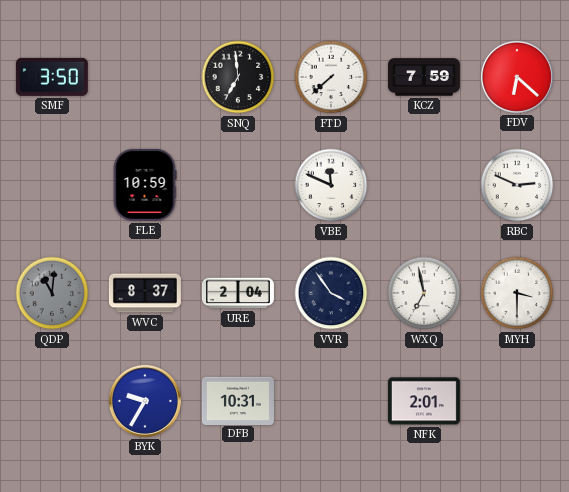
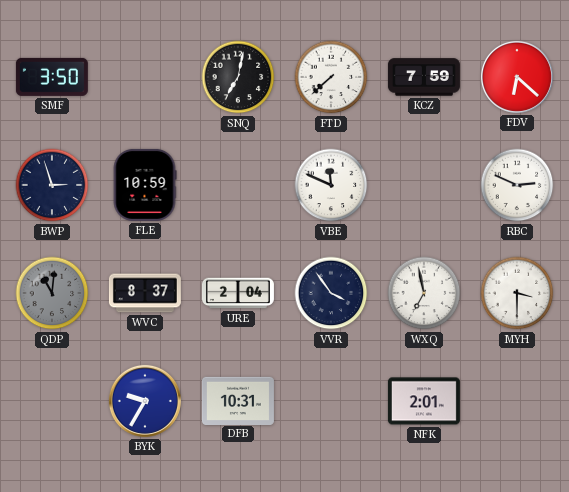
SNQ: 6:59 -> 7:02 (238, 77)
BWP: none -> 2:57 (52, 185)
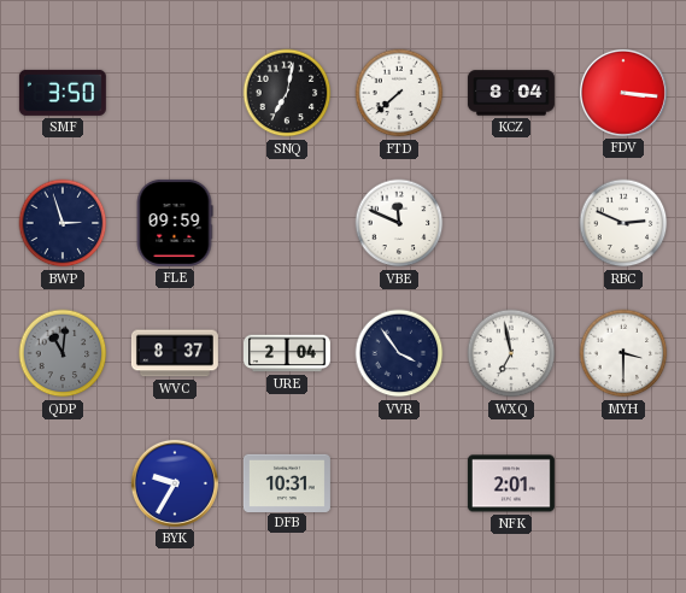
KCZ: 7:59 -> 8:04 (511, 93)
FDV: 6:22 -> 3:16 (623, 93)
FLE: 10:59 -> 09:59 (175, 223)
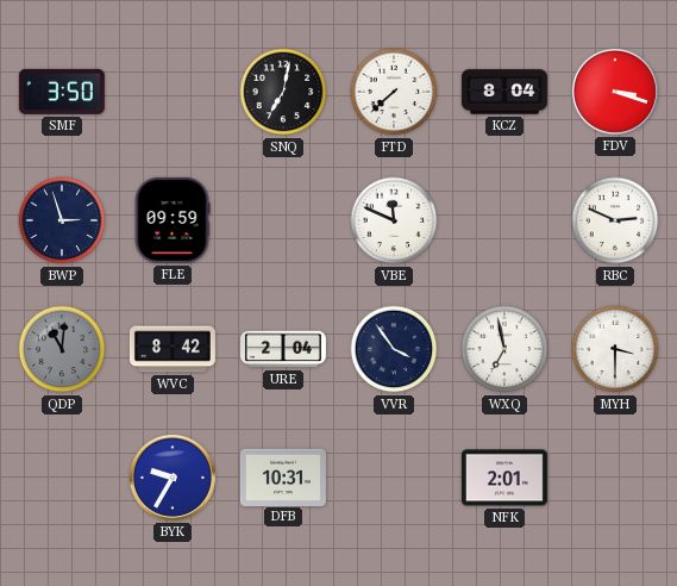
FDV: 3:16 -> 3:18 (615, 92)
WVC: 8:37 -> 8:42 (173, 349)
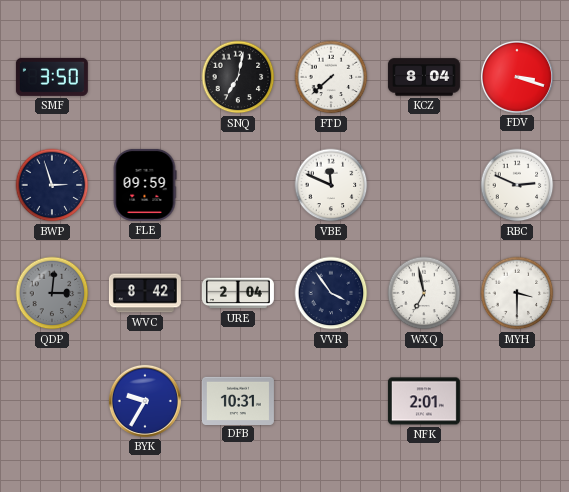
QDP: 11:01 -> 3:01 (52, 293)
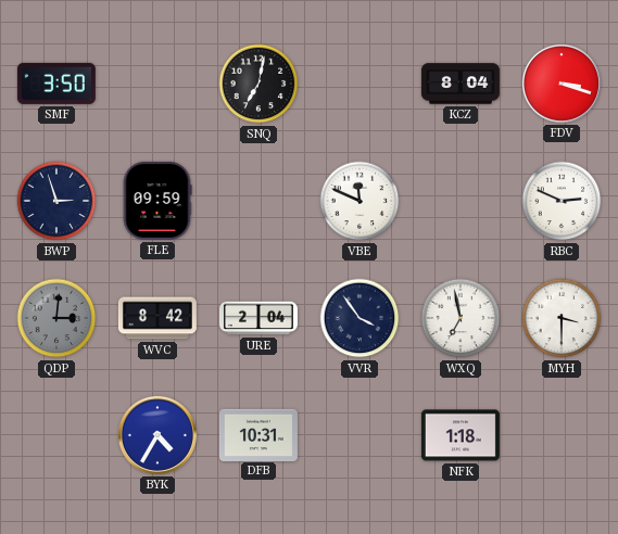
FTD: 7:38 -> none (331, 77)
BYK: 9:35 -> 4:35 (157, 435)
NFK: 2:01 -> 1:18 (461, 435)
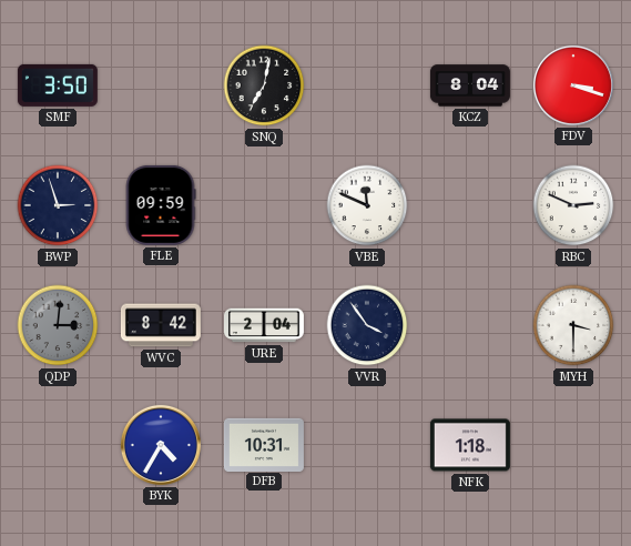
WXQ: 6:58 -> none (461, 318)
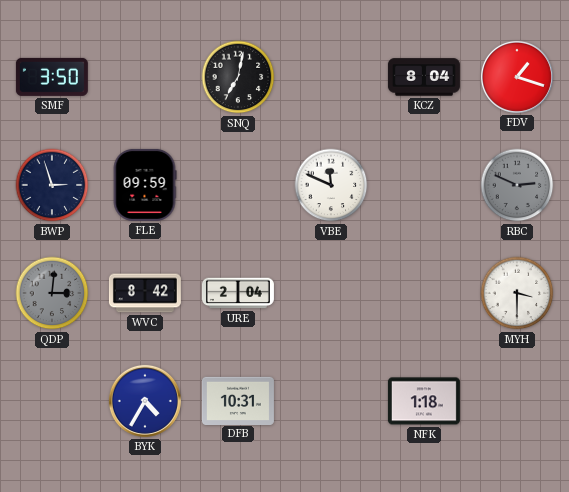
FDV: 3:18 -> 1:18 (517, 77)
RBC dial: white -> grey (517, 185)
VVR: 3:54 -> none (367, 325)
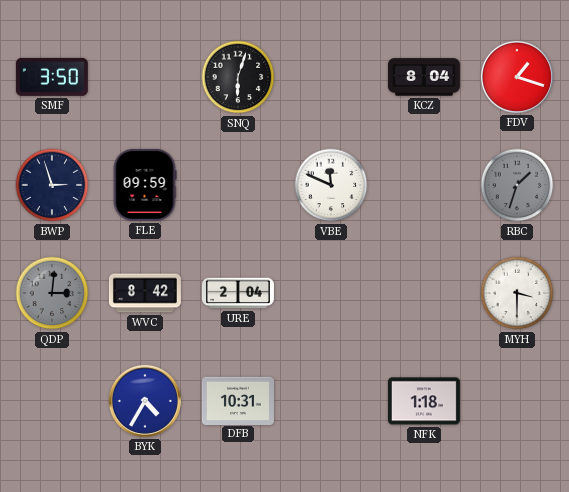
SNQ: 7:02 -> 6:03 (238, 77)
RBC: 2:49 -> 1:33 (517, 185)
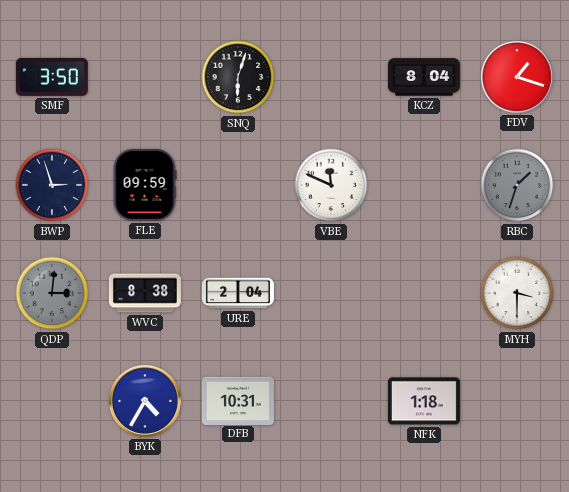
WVC: 8:42 -> 8:38 (145, 293)
